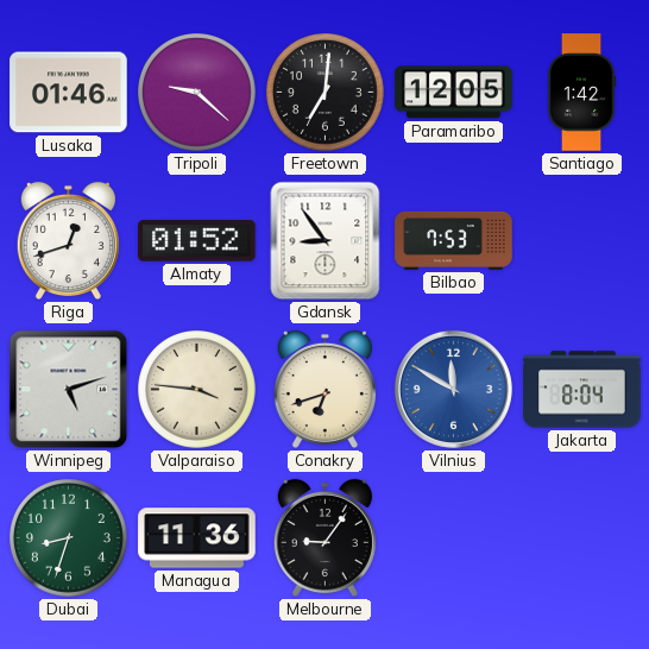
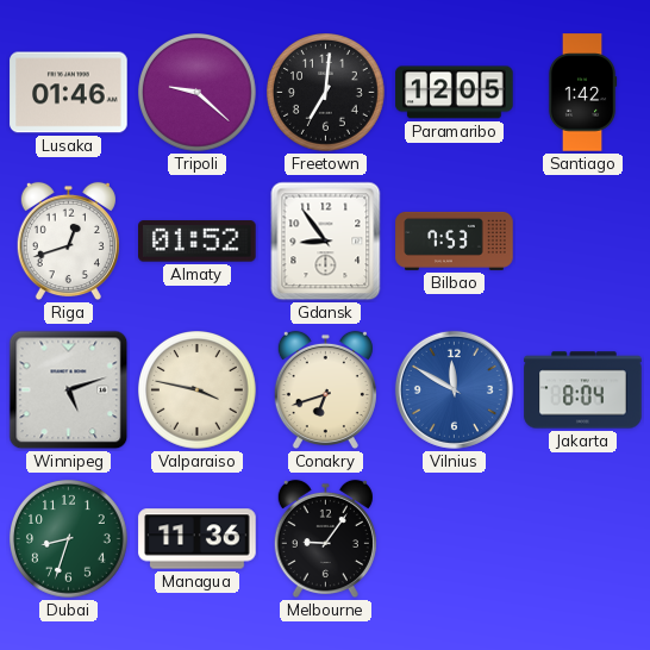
Valparaiso: 3:46 -> 3:47 (198, 390)
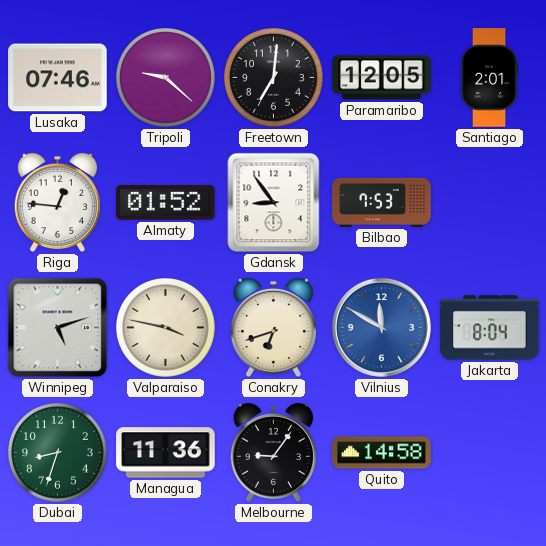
Lusaka: 01:46 -> 07:46 (58, 78)
Santiago: 1:42 -> 2:01 (489, 78)
Riga: 12:42 -> 12:46 (57, 203)
Quito: none -> 14:58 (382, 453)
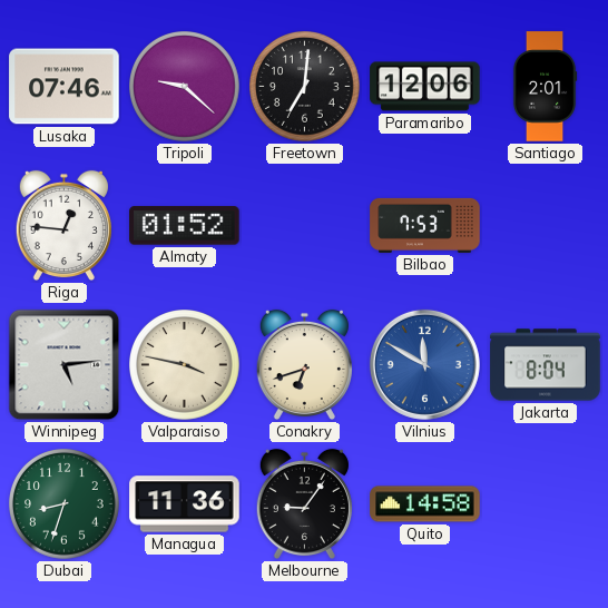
Paramaribo: 12:05 -> 12:06 (425, 87)
Gdansk: 8:54 -> none (274, 203)
Winnipeg: 5:12 -> 5:14 (65, 365)
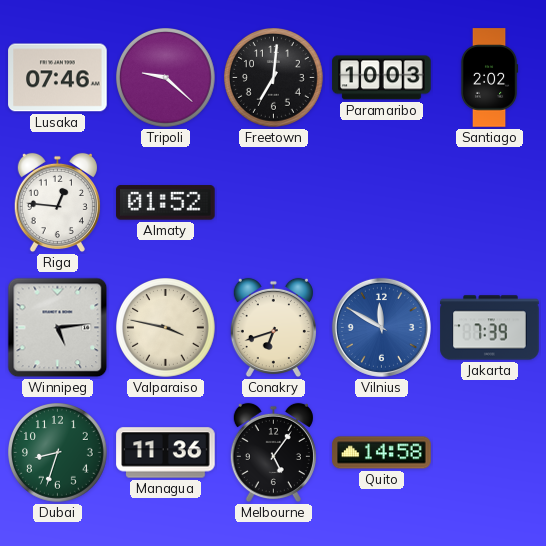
Paramaribo: 12:06 -> 10:03 (382, 78)
Santiago: 2:01 -> 2:02 (489, 78)
Bilbao: 7:53 -> none (425, 225)
Jakarta: 8:04 -> 7:39 (490, 328)
Melbourne: 9:06 -> 5:06 (273, 453)
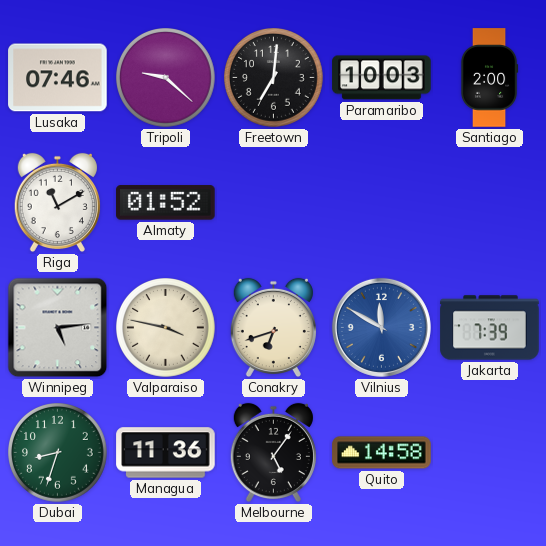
Santiago: 2:02 -> 2:00 (489, 78)
Riga: 12:46 -> 11:10 (57, 203)
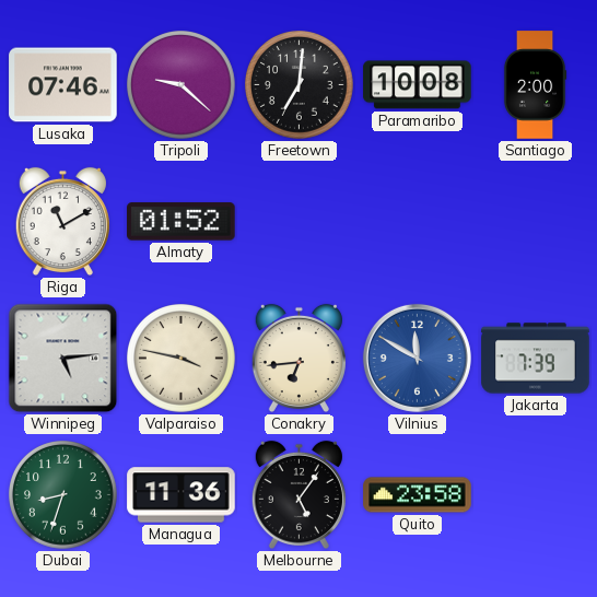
Paramaribo: 10:03 -> 10:08 (418, 85)
Conakry: 6:42 -> 6:44 (298, 359)
Quito: 14:58 -> 23:58 (418, 495)
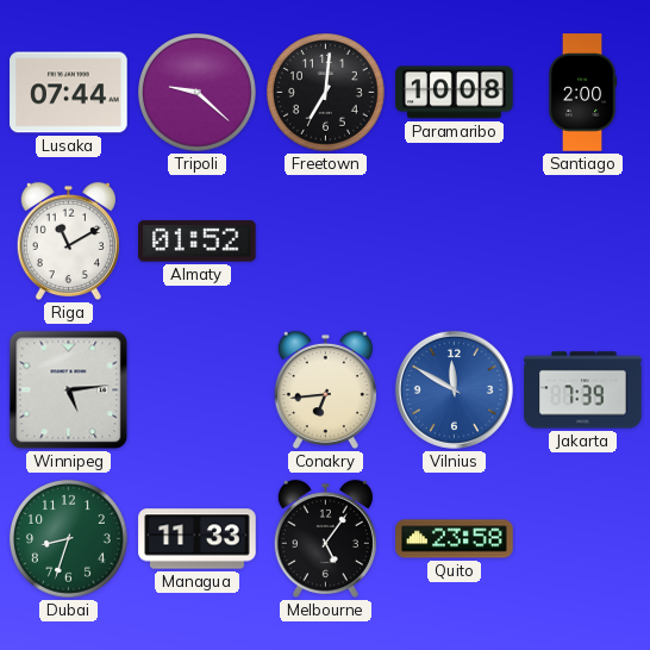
Lusaka: 07:46 -> 07:44 (69, 93)
Valparaiso: 3:47 -> none (182, 359)
Managua: 11:36 -> 11:33 (198, 539)
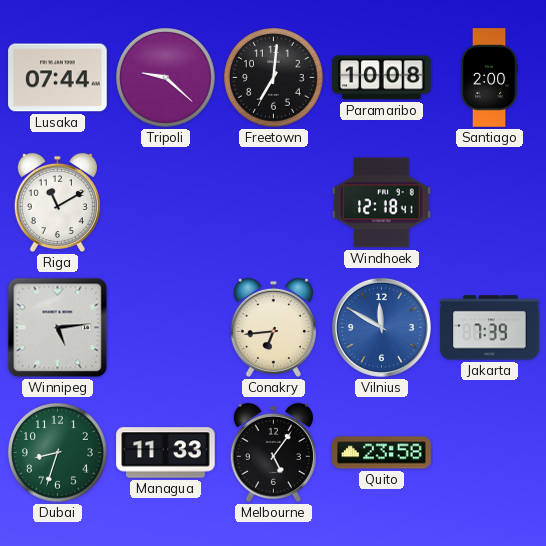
Almaty: 01:52 -> none (198, 242)
Windhoek: none -> 12:18 (382, 203)
